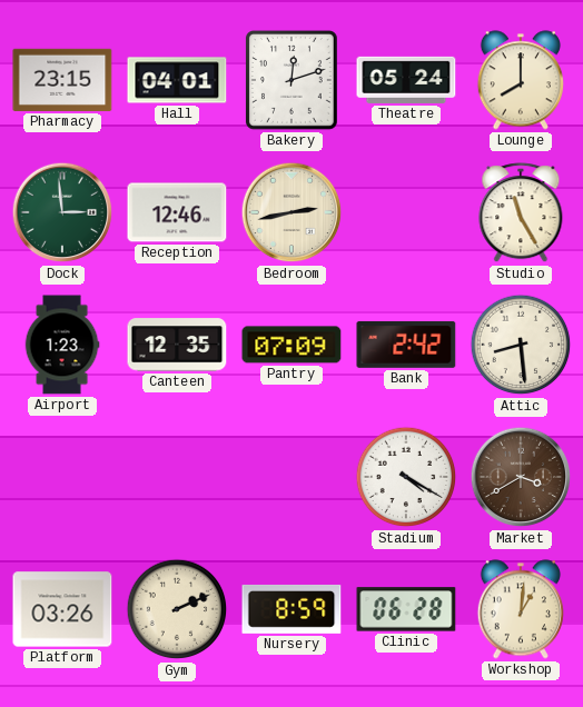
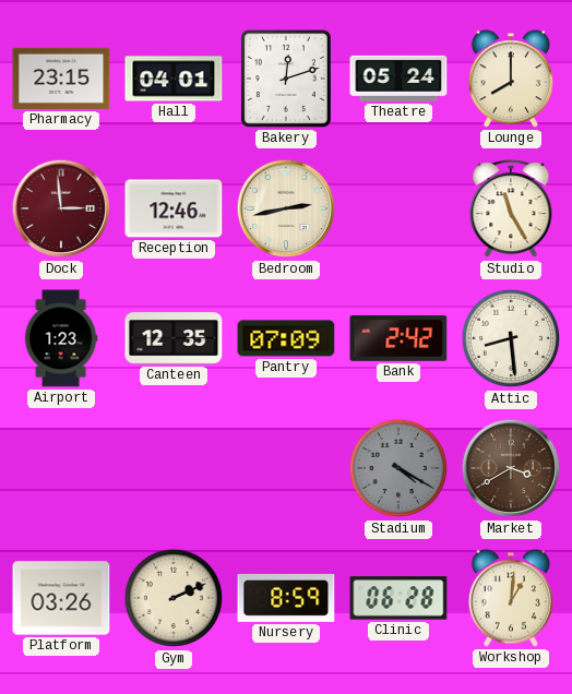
Dock dial: green -> burgundy (61, 208)
Stadium dial: white -> grey (398, 468)
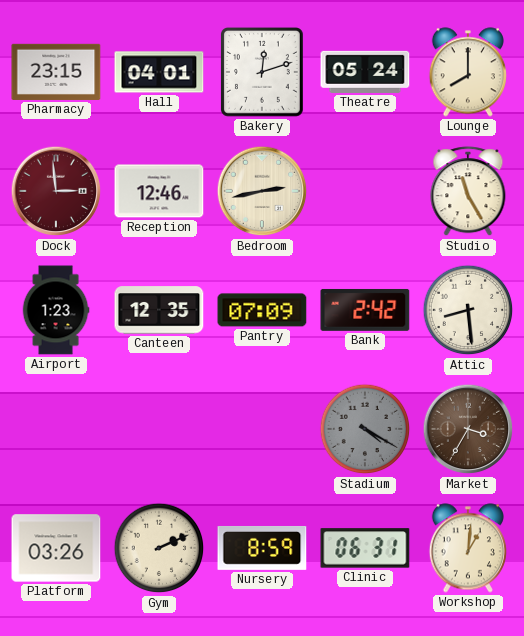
Market: 3:40 -> 3:35 (468, 429)
Clinic: 06:28 -> 06:31 (365, 548)
